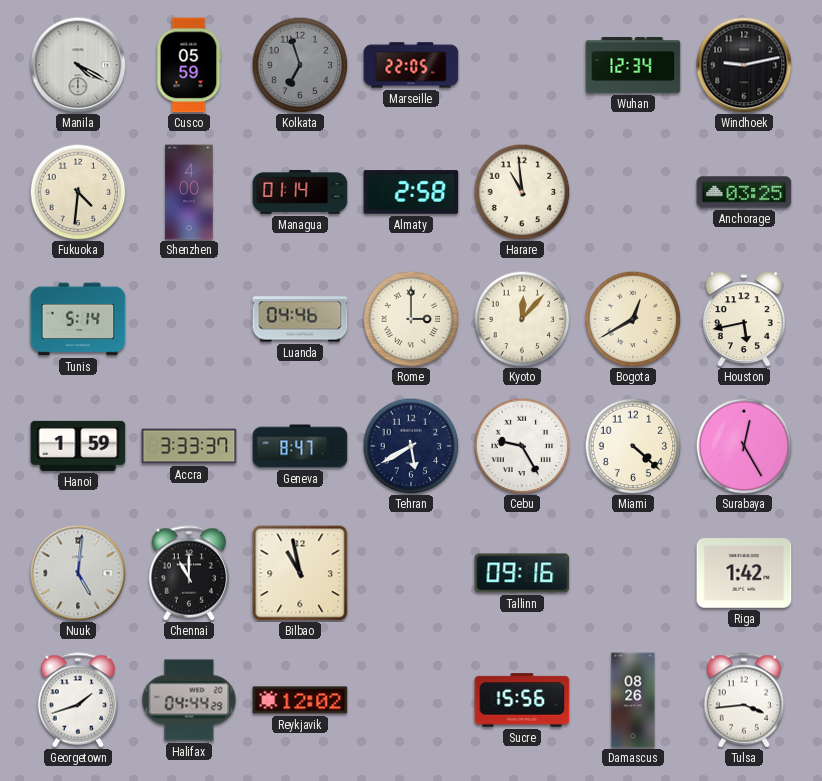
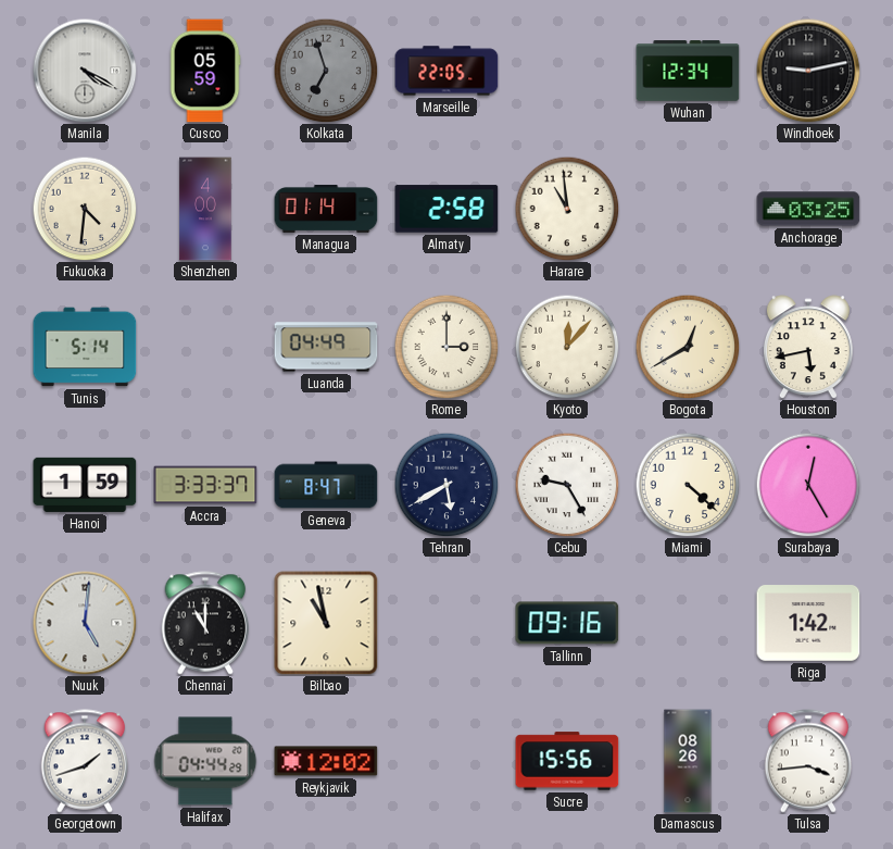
Luanda: 04:46 -> 04:49 (326, 347)
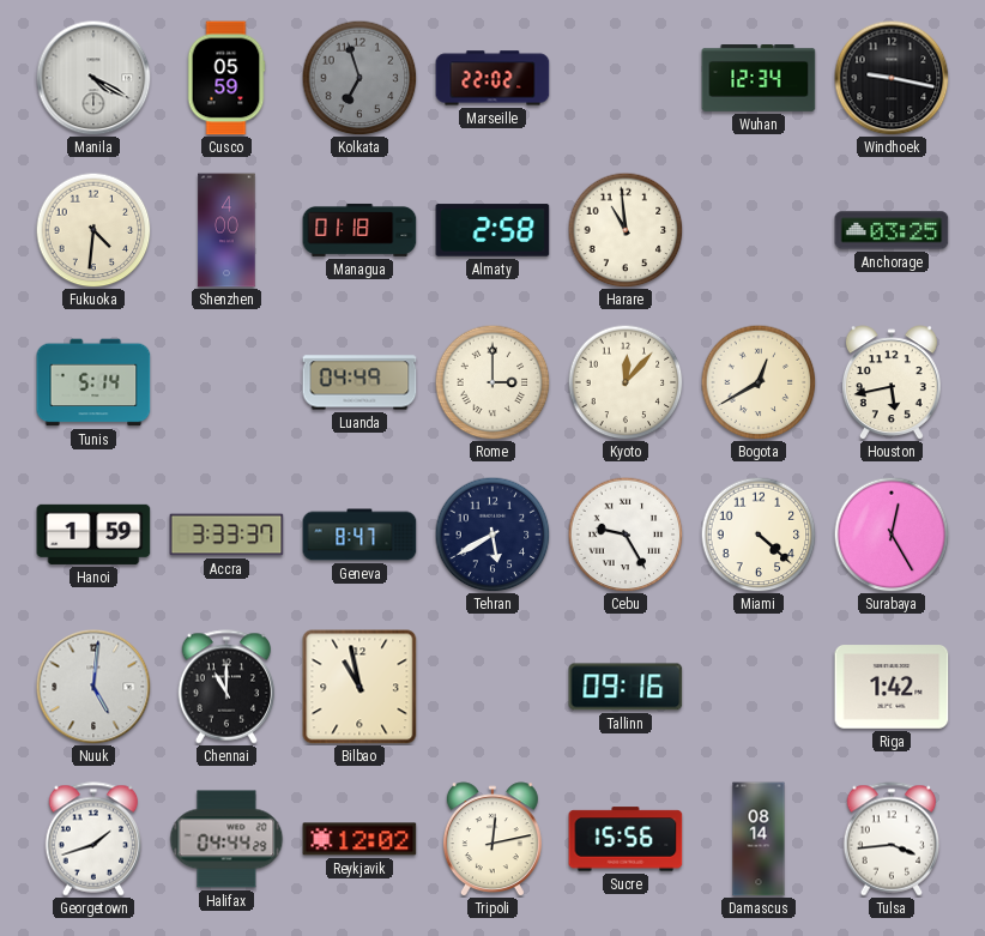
Marseille: 22:05 -> 22:02 (492, 78)
Windhoek: 9:13 -> 9:17 (892, 78)
Managua: 01:14 -> 01:18 (359, 230)
Tripoli: none -> 12:13 (492, 839)
Damascus: 08:26 -> 08:14 (759, 839)
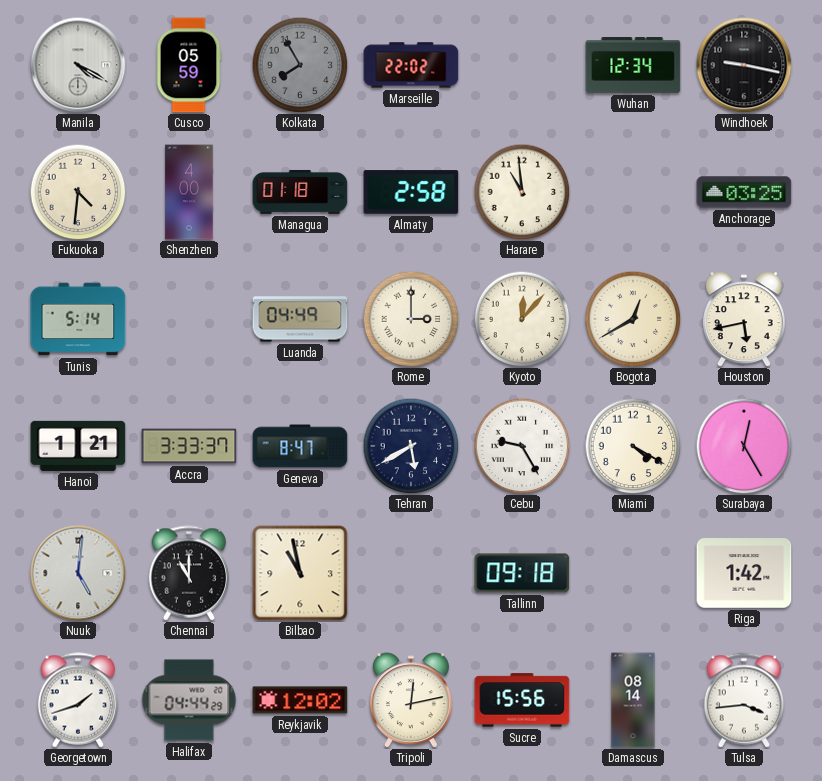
Kolkata: 6:57 -> 7:55 (300, 65)
Hanoi: 1:59 -> 1:21 (78, 446)
Miami: 4:22 -> 4:20 (633, 446)
Tallinn: 09:16 -> 09:18 (522, 573)
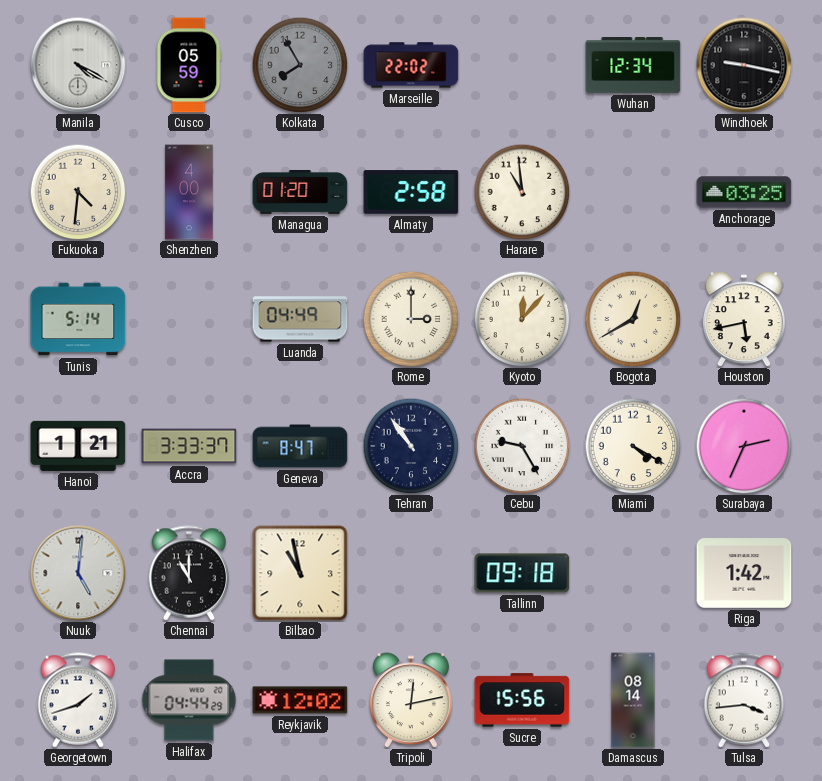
Managua: 01:18 -> 01:20 (300, 192)
Tehran: 5:40 -> 10:54 (411, 446)
Surabaya: 12:25 -> 2:34 (744, 446)
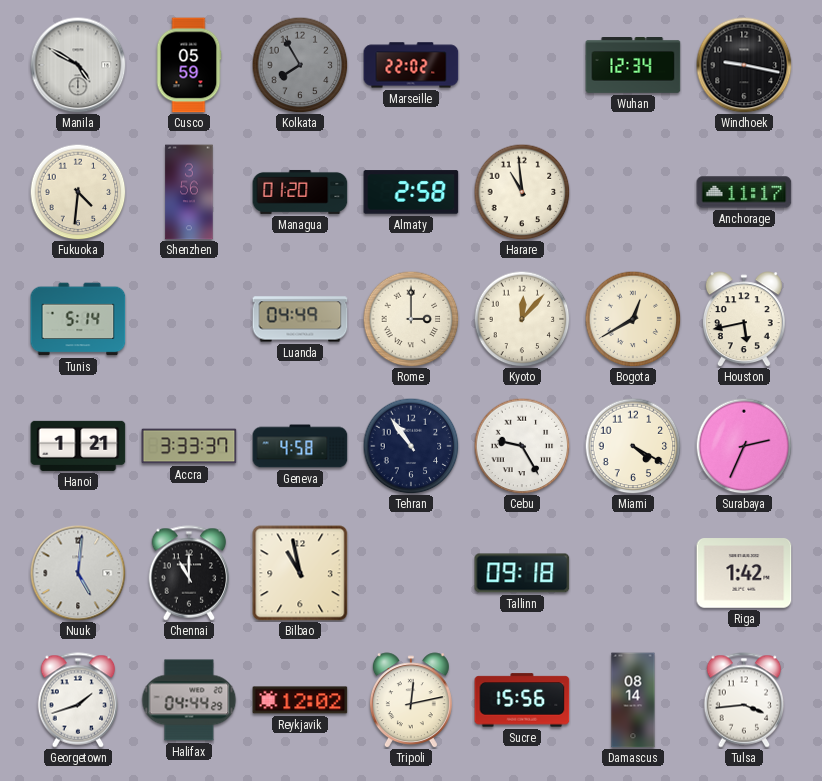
Manila: 4:20 -> 4:50 (78, 65)
Shenzhen: 4:00 -> 3:56 (189, 192)
Anchorage: 03:25 -> 11:17 (744, 192)
Geneva: 8:47 -> 4:58 (300, 446)
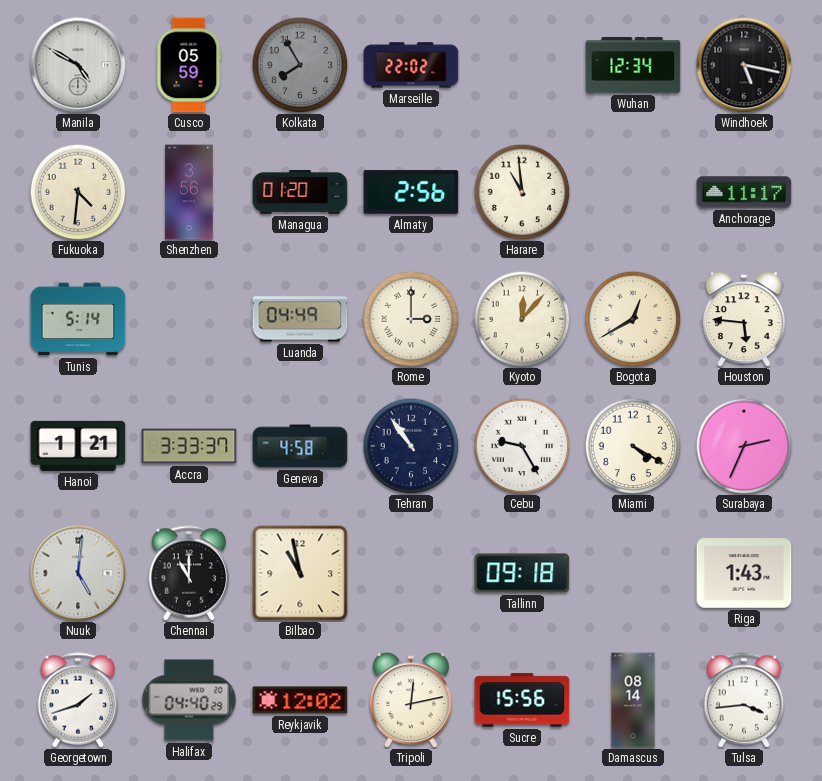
Windhoek: 9:17 -> 5:17 (744, 65)
Almaty: 2:58 -> 2:56 (411, 192)
Houston: 5:43 -> 5:46 (744, 319)
Riga: 1:42 -> 1:43 (744, 573)
Halifax: 04:44 -> 04:40 (189, 700)
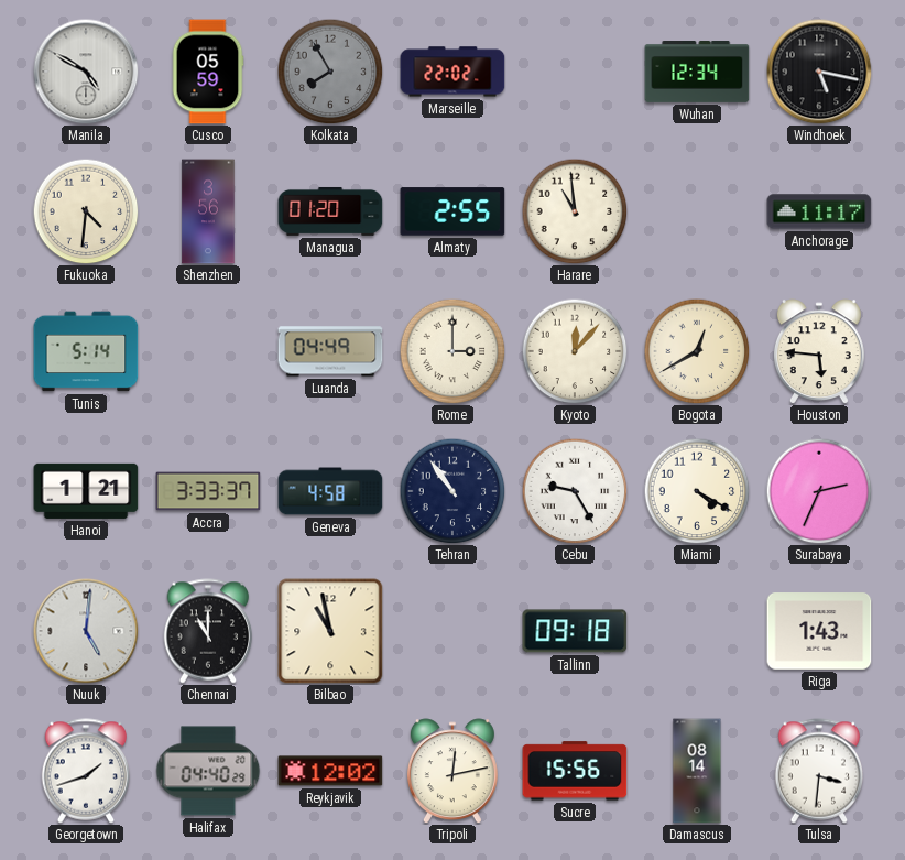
Almaty: 2:56 -> 2:55 (452, 211)
Tulsa: 3:44 -> 3:31 (819, 771)
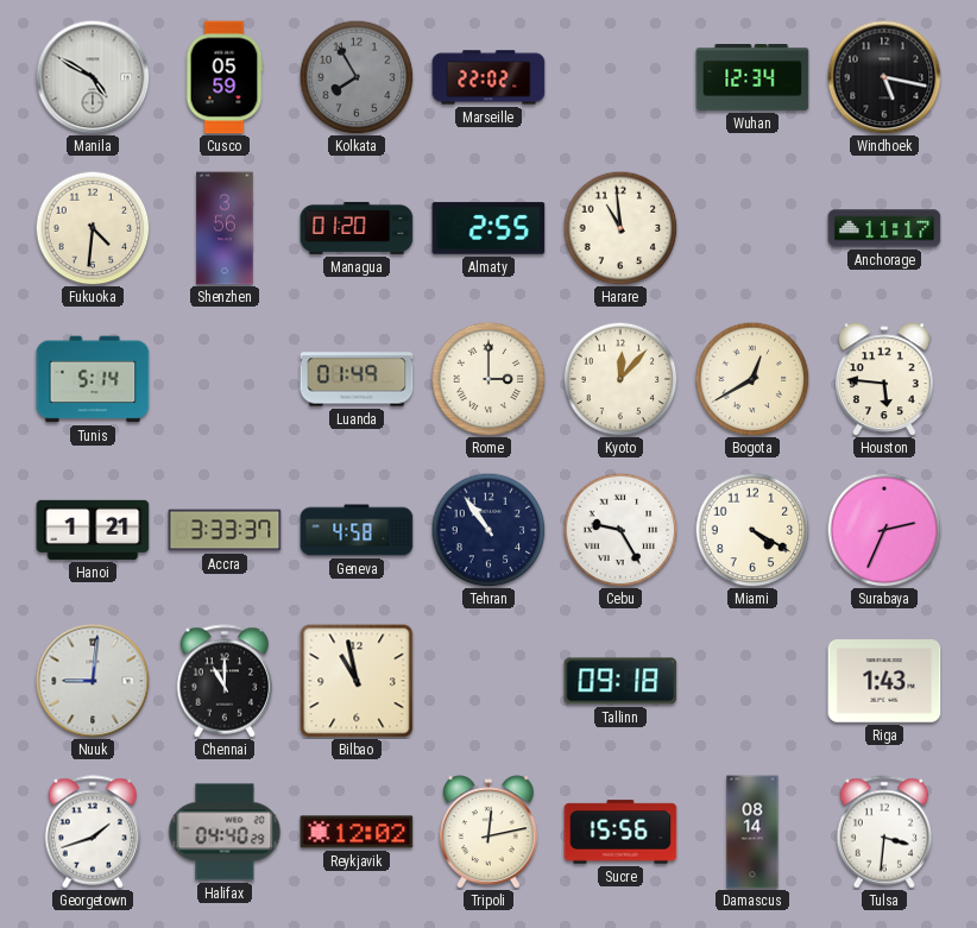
Luanda: 04:49 -> 01:49 (357, 379)
Nuuk: 5:01 -> 9:01 (93, 681)
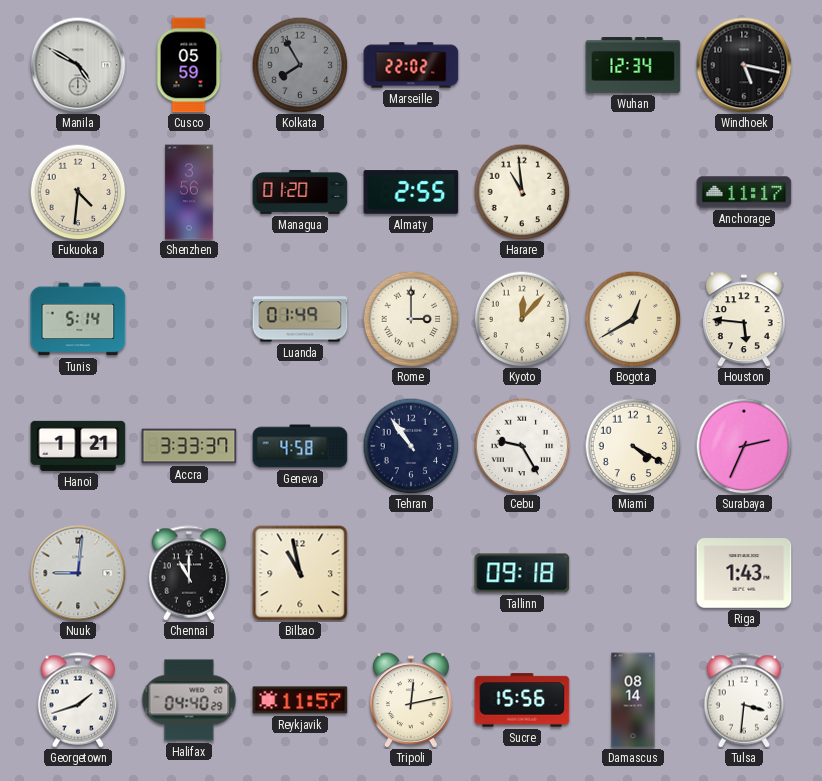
Reykjavik: 12:02 -> 11:57 (300, 700)
